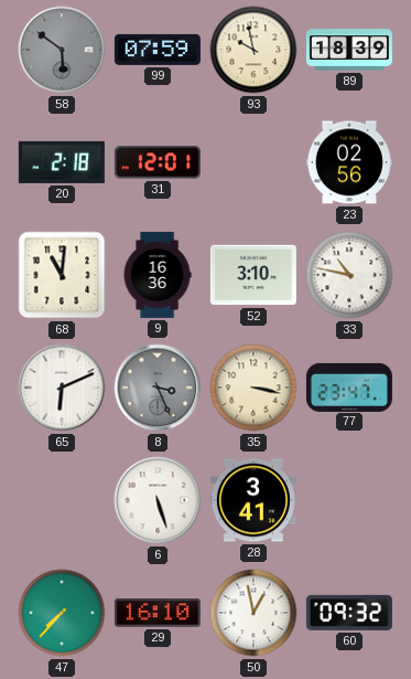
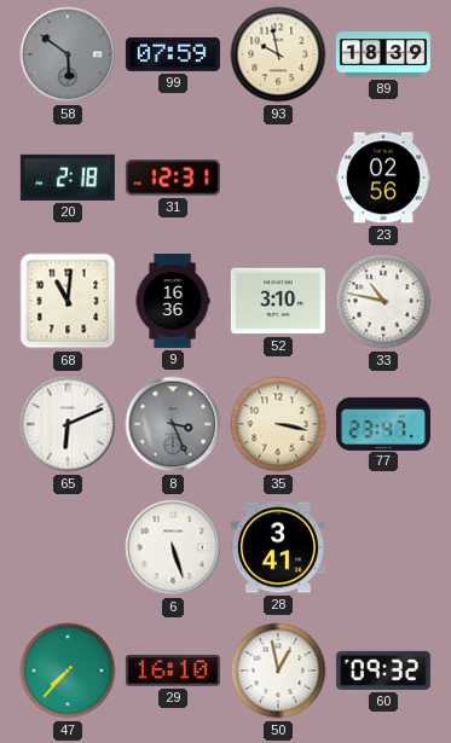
31: 12:01 -> 12:31 (173, 178)
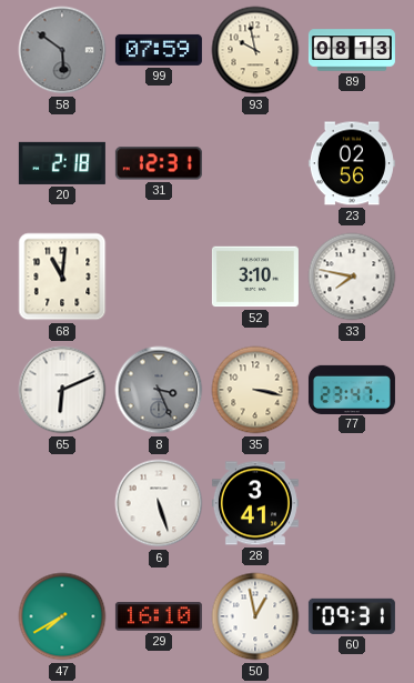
89: 18:39 -> 08:13 (352, 50)
9: 16:36 -> none (173, 301)
33: 10:47 -> 7:47 (352, 277)
47: 7:37 -> 7:40 (62, 616)
60: 09:32 -> 09:31 (352, 616)
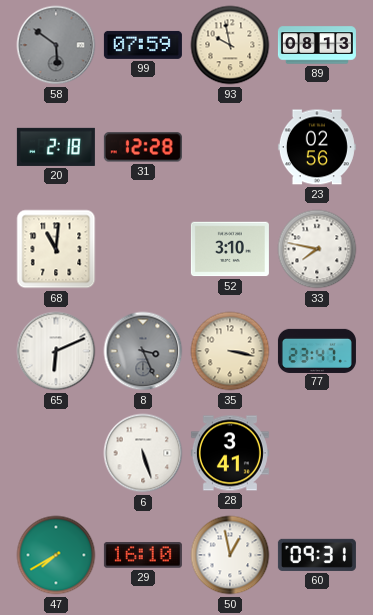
31: 12:31 -> 12:28 (143, 147)
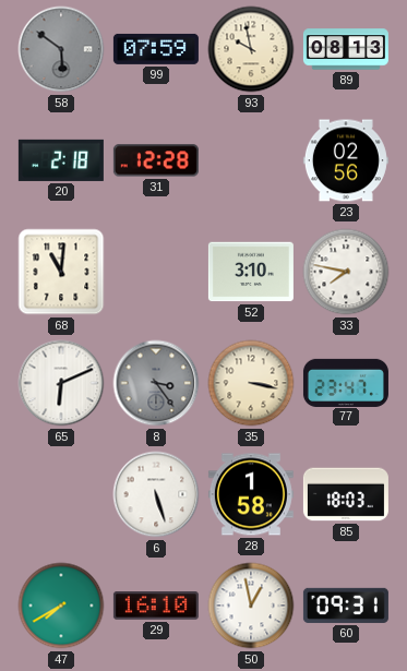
8: 3:26 -> 3:24 (156, 383)
28: 3:41 -> 1:58 (251, 494)
85: none -> 18:03 (346, 494)
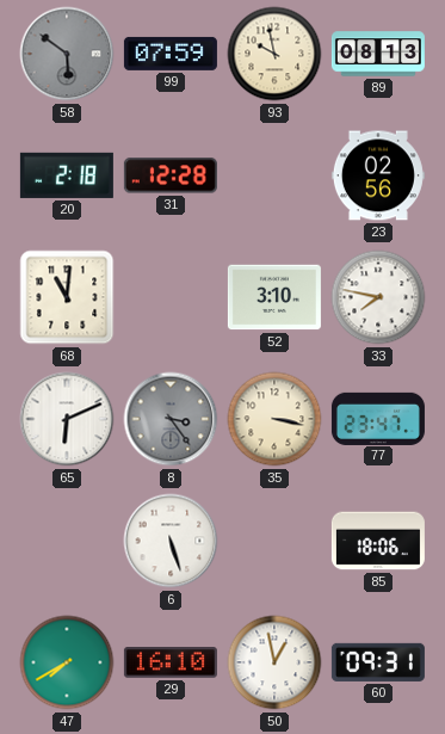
28: 1:58 -> none (251, 494)
85: 18:03 -> 18:06 (378, 541)
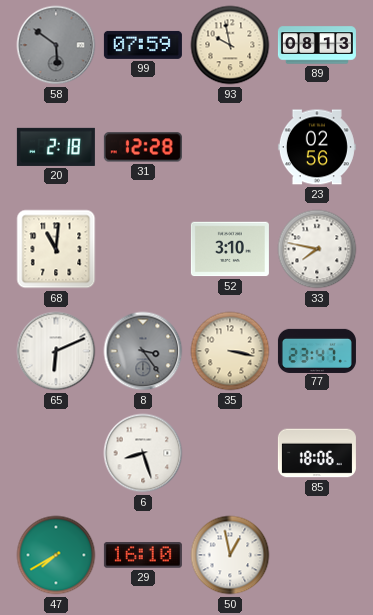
6: 5:27 -> 8:27 (143, 453)
60: 09:31 -> none (378, 662)
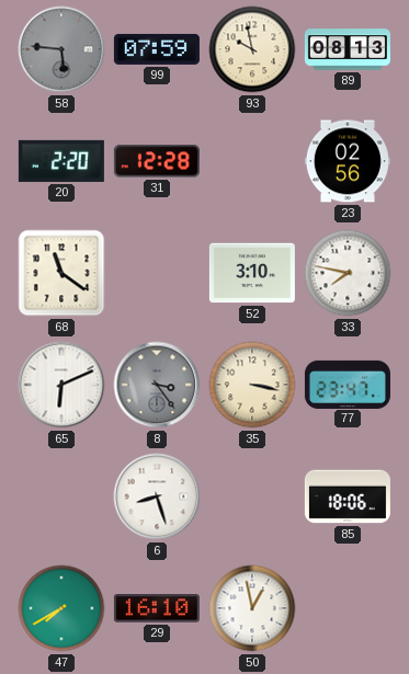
58: 5:51 -> 5:46 (61, 49)
20: 2:18 -> 2:20 (61, 161)
68: 11:01 -> 11:21 (61, 273)
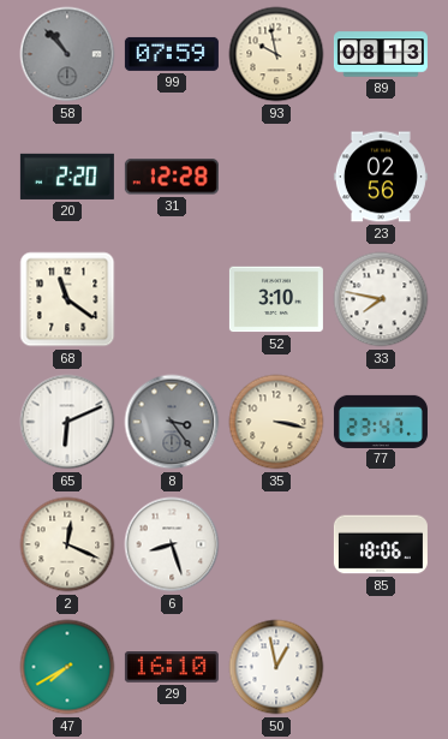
58: 5:46 -> 10:53 (67, 54)
2: none -> 12:19 (67, 544)
